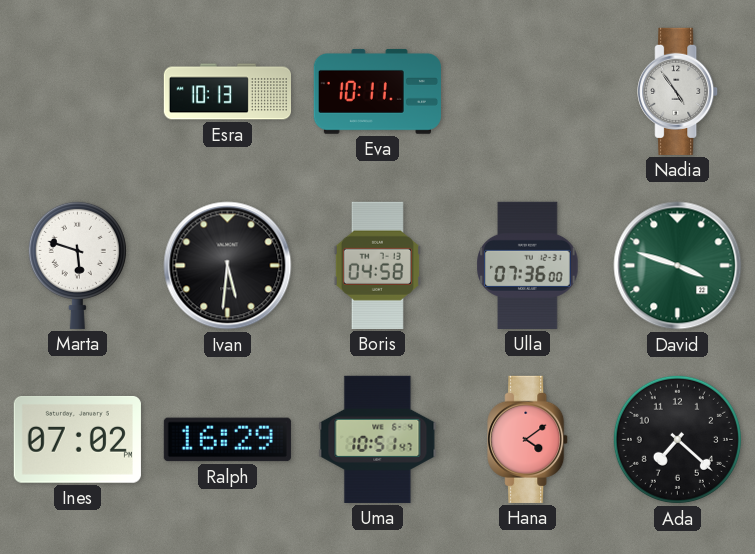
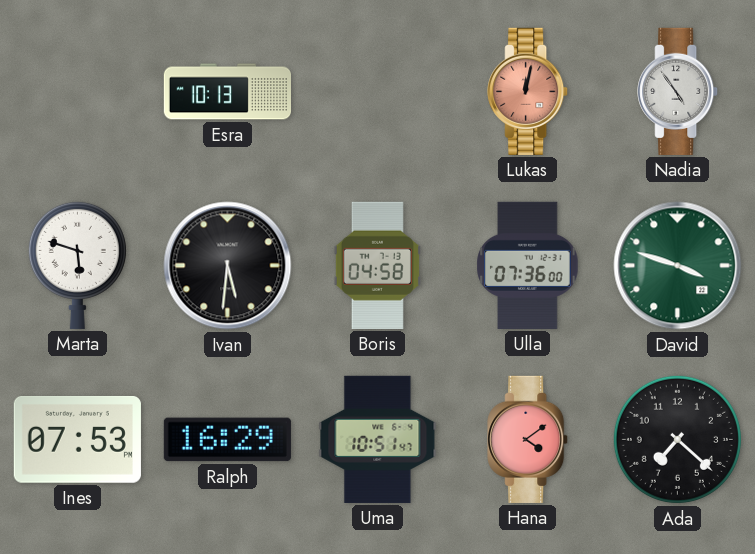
Eva: 10:11 -> none (377, 91)
Lukas: none -> 12:02 (528, 91)
Ines: 07:02 -> 07:53 (77, 439)
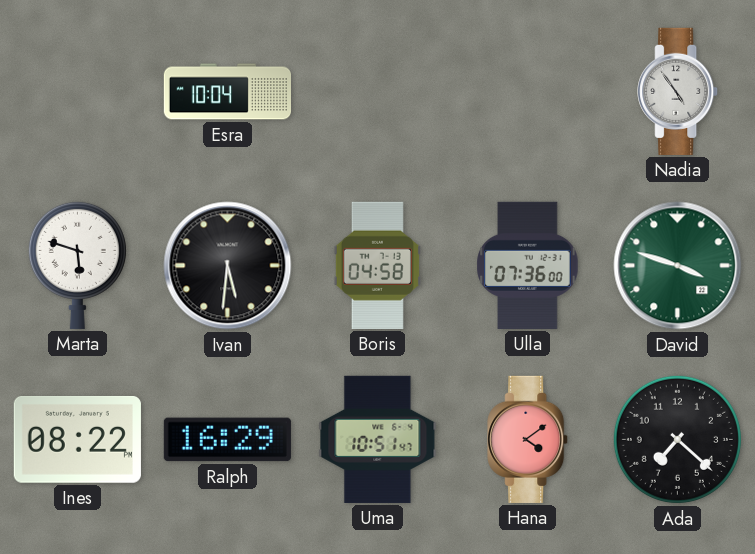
Esra: 10:13 -> 10:04 (227, 92)
Lukas: 12:02 -> none (528, 91)
Ines: 07:53 -> 08:22 (77, 439)
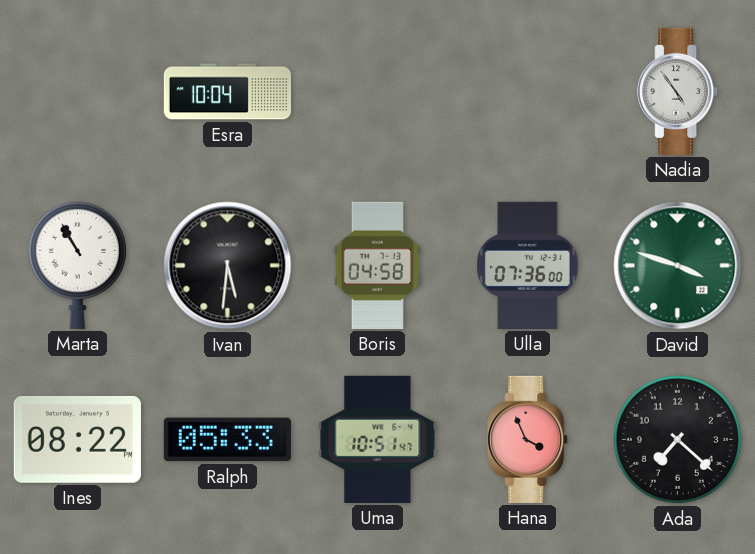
Marta: 5:48 -> 10:55 (77, 265)
Ralph: 16:29 -> 05:33 (227, 440)
Hana: 4:09 -> 3:56 (528, 439)
